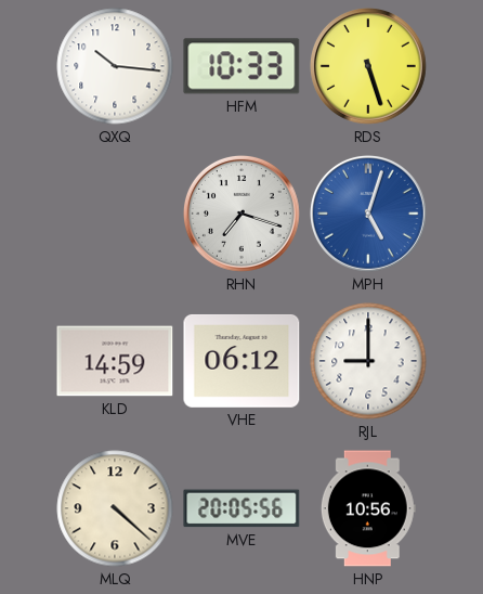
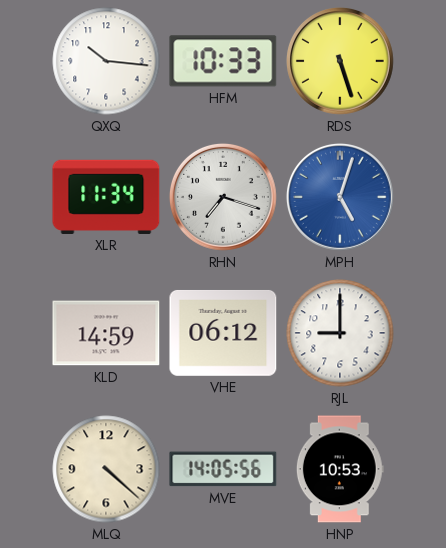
XLR: none -> 11:34 (106, 197)
MVE: 20:05 -> 14:05 (223, 469)
HNP: 10:56 -> 10:53 (340, 469)
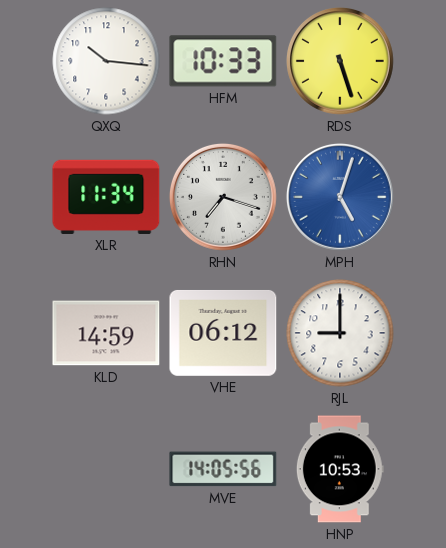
MLQ: 4:22 -> none (106, 469)
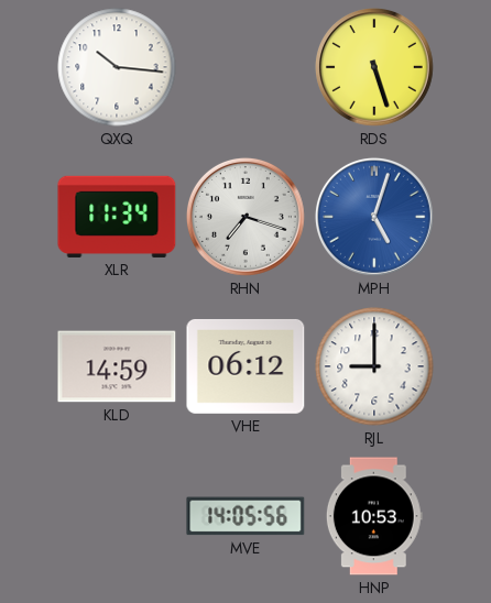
HFM: 10:33 -> none (223, 61)
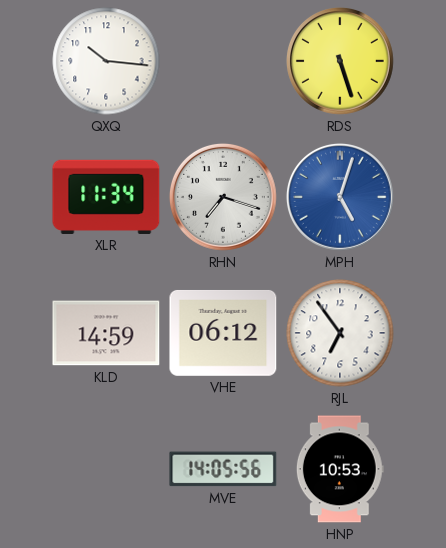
RJL: 9:00 -> 6:54 (340, 333)
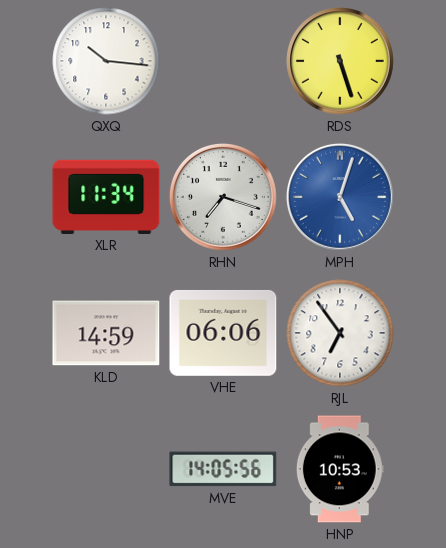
VHE: 06:12 -> 06:06 (223, 333)
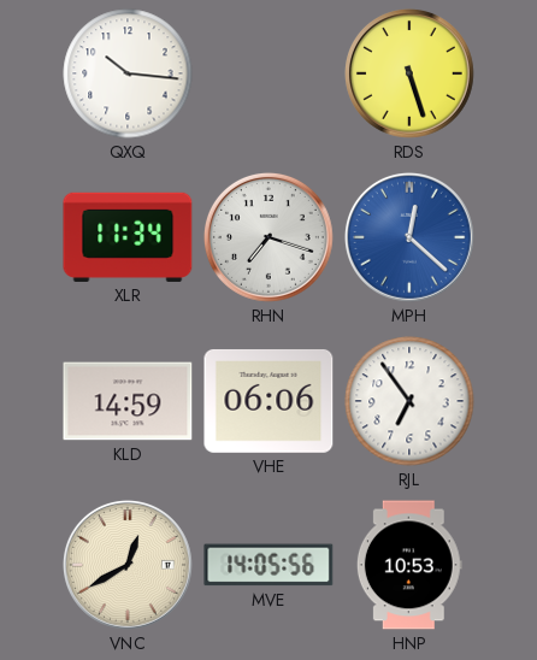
MPH: 5:03 -> 12:22 (409, 237)
VNC: none -> 12:40 (128, 565)
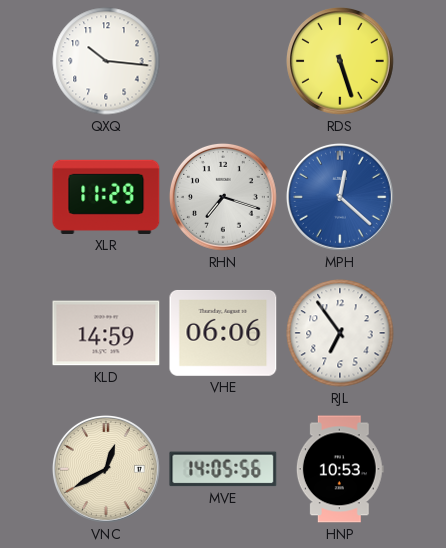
XLR: 11:34 -> 11:29 (106, 197)
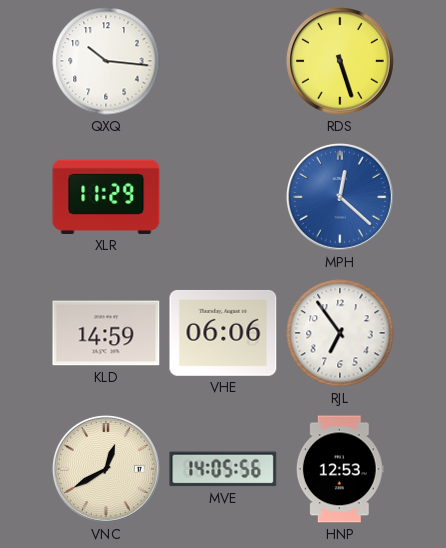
RHN: 7:18 -> none (223, 197)
HNP: 10:53 -> 12:53 (340, 469)
